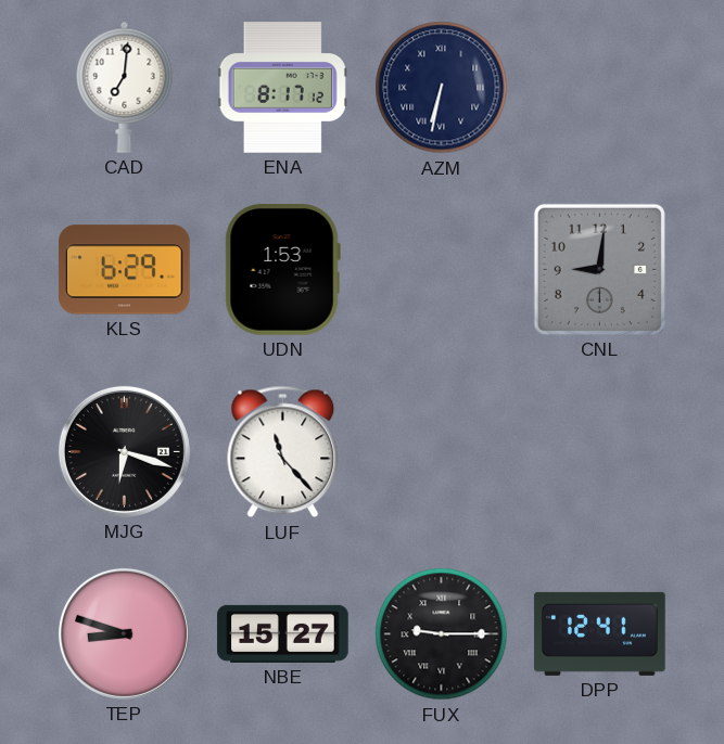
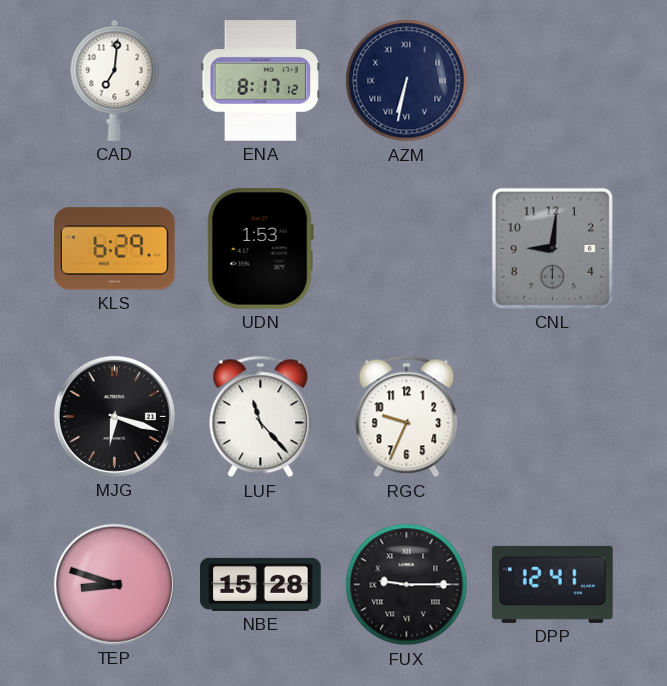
RGC: none -> 9:34 (407, 417)
NBE: 15:27 -> 15:28 (261, 584)
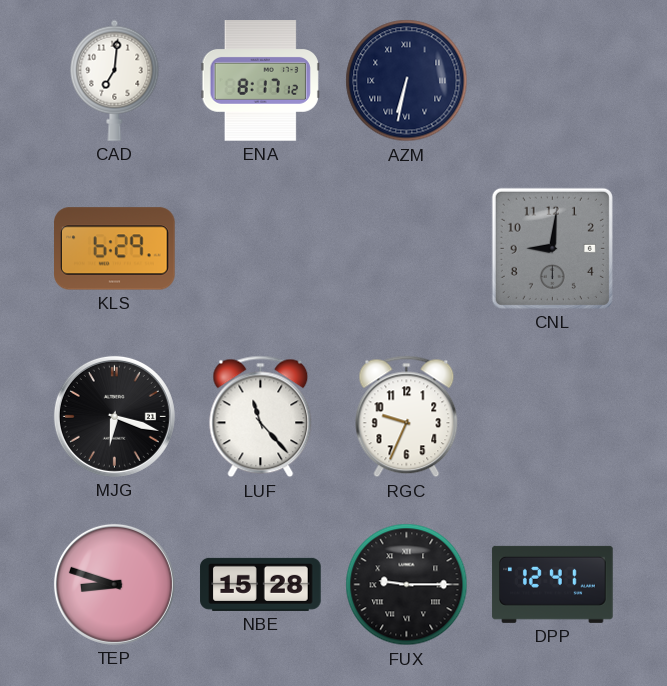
UDN: 1:53 -> none (260, 249)
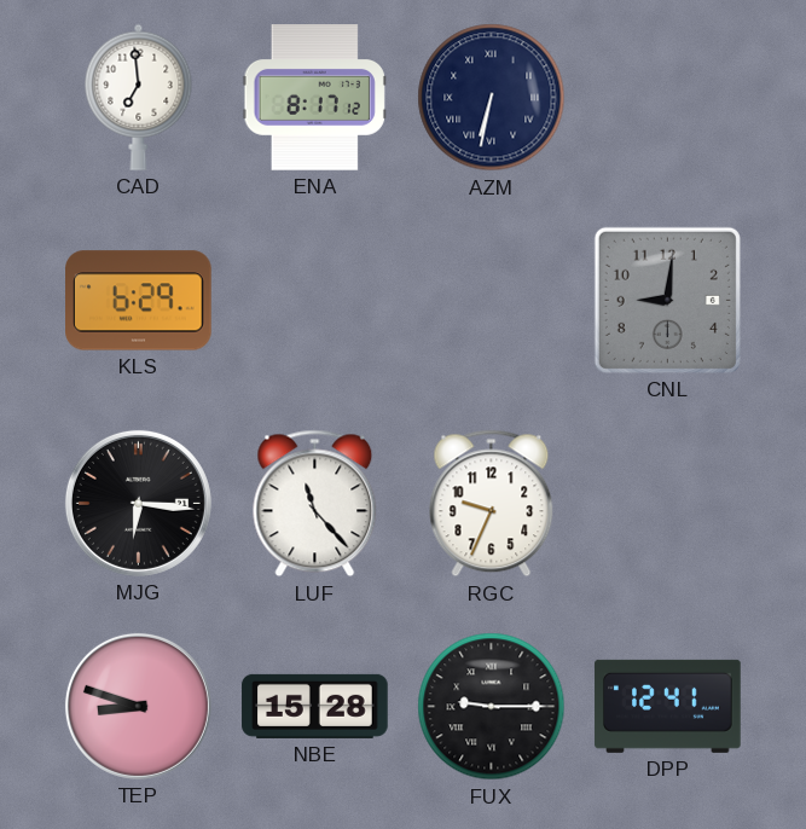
CAD: 7:01 -> 6:59 (139, 97)
MJG: 6:18 -> 6:16 (138, 503)
